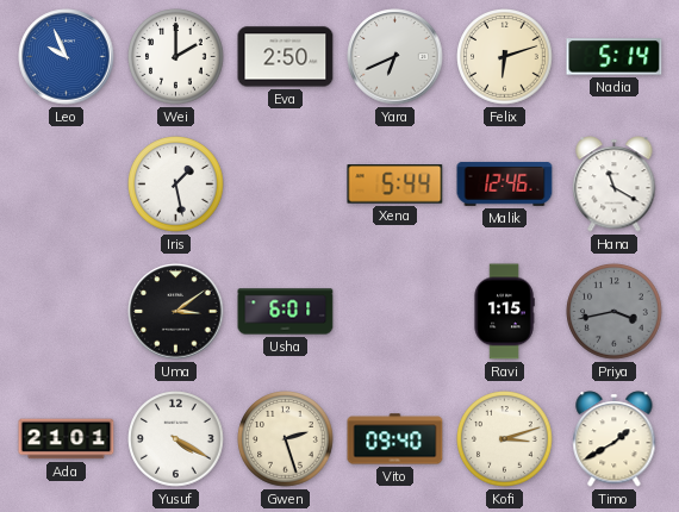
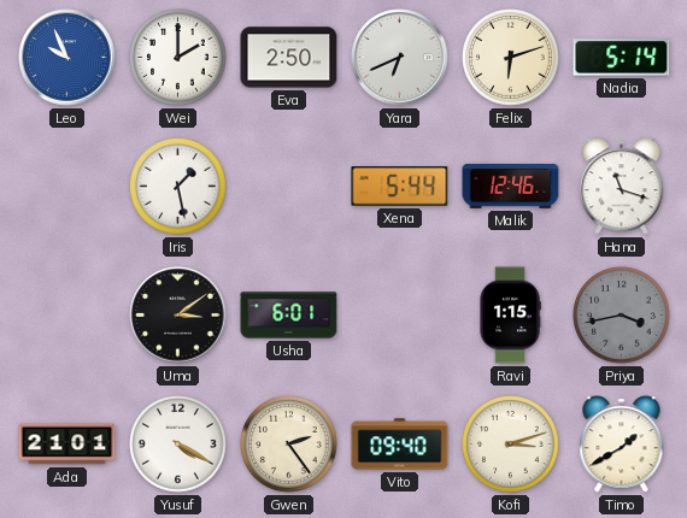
Hana: 11:20 -> 11:18 (622, 187)
Gwen: 2:27 -> 2:24 (289, 445)
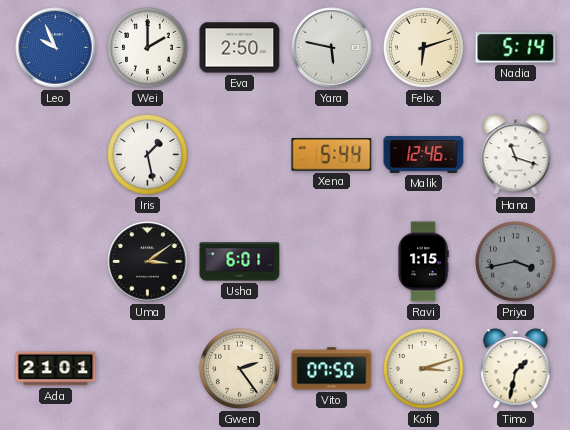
Yara: 6:41 -> 5:47 (332, 48)
Yusuf: 4:20 -> none (178, 445)
Vito: 09:40 -> 07:50 (332, 369)
Timo: 1:40 -> 1:32 (516, 369)
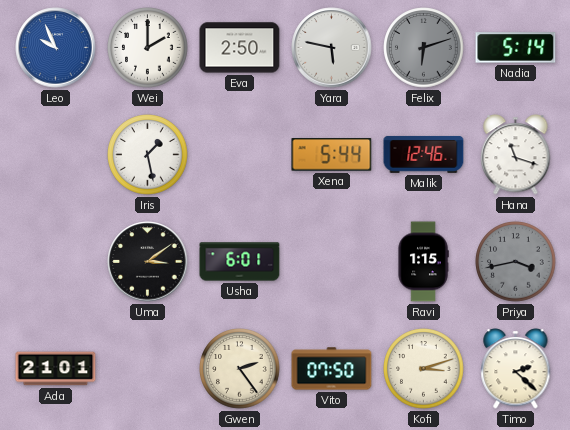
Felix dial: cream -> grey (424, 48)
Timo: 1:32 -> 2:22 (516, 369)
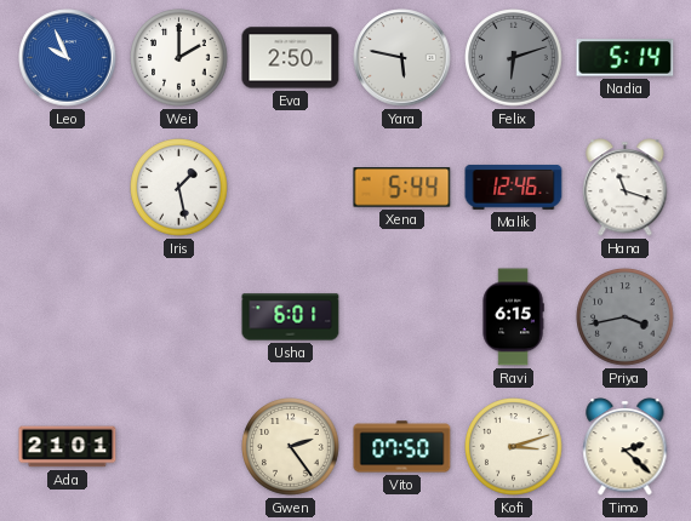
Uma: 3:09 -> none (148, 262)
Ravi: 1:15 -> 6:15 (513, 317)
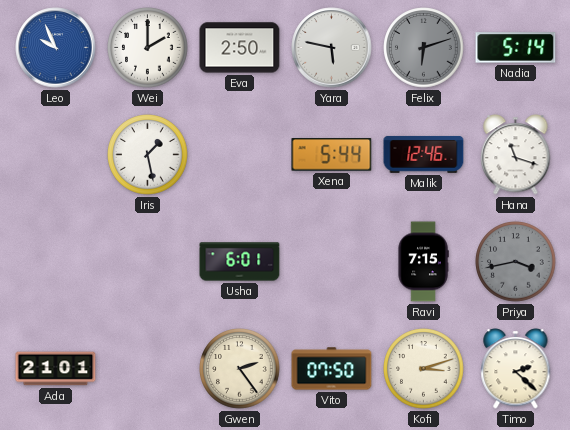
Ravi: 6:15 -> 7:15 (423, 262)
